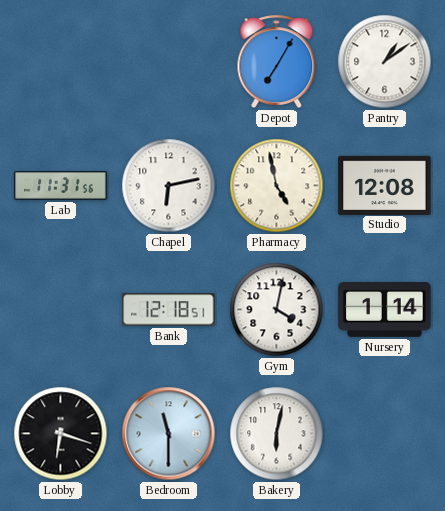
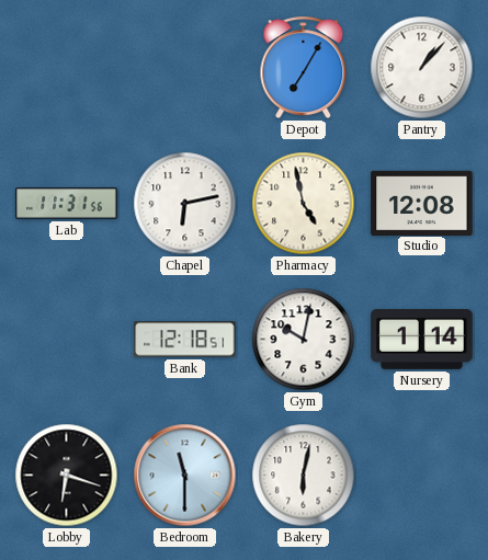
Pantry: 1:09 -> 1:07 (422, 68)
Gym: 4:02 -> 10:02 (304, 340)
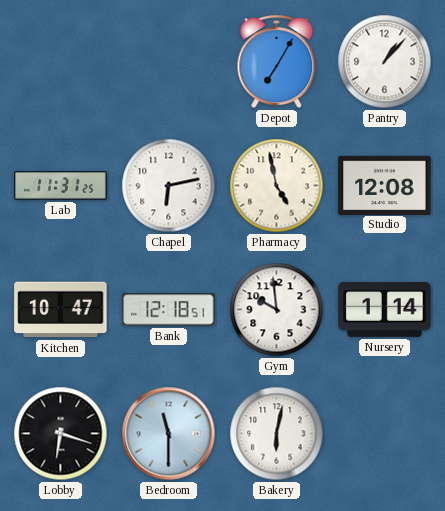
Lab: 11:31:56 -> 11:31:25 (61, 186)
Kitchen: none -> 10:47 (61, 310)
Gym: 10:02 -> 9:59 (277, 310)
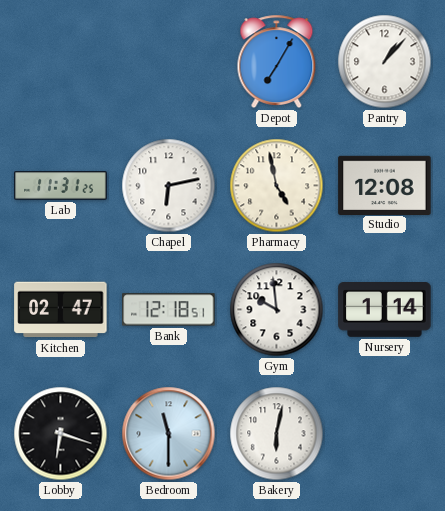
Kitchen: 10:47 -> 02:47 (61, 310)
